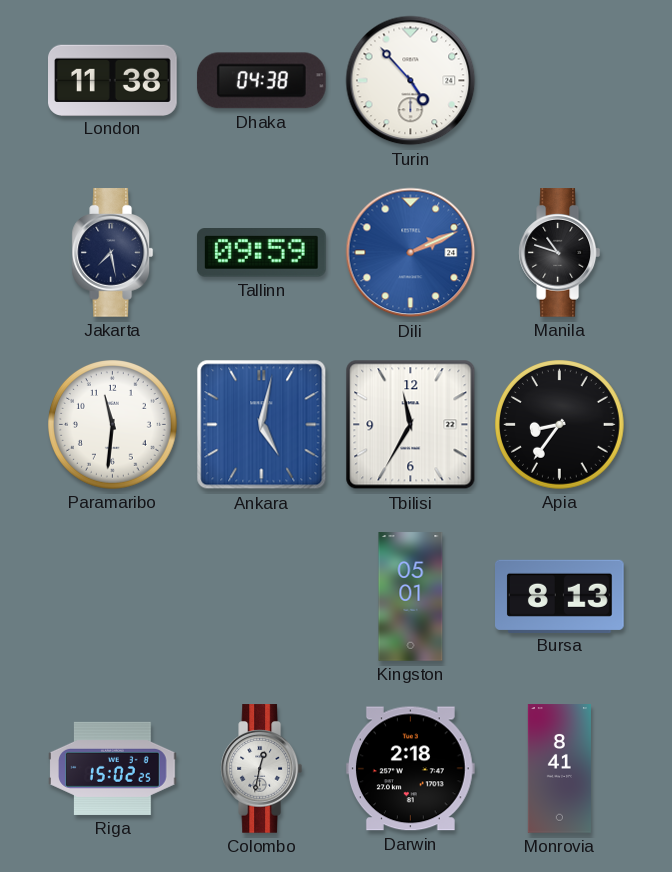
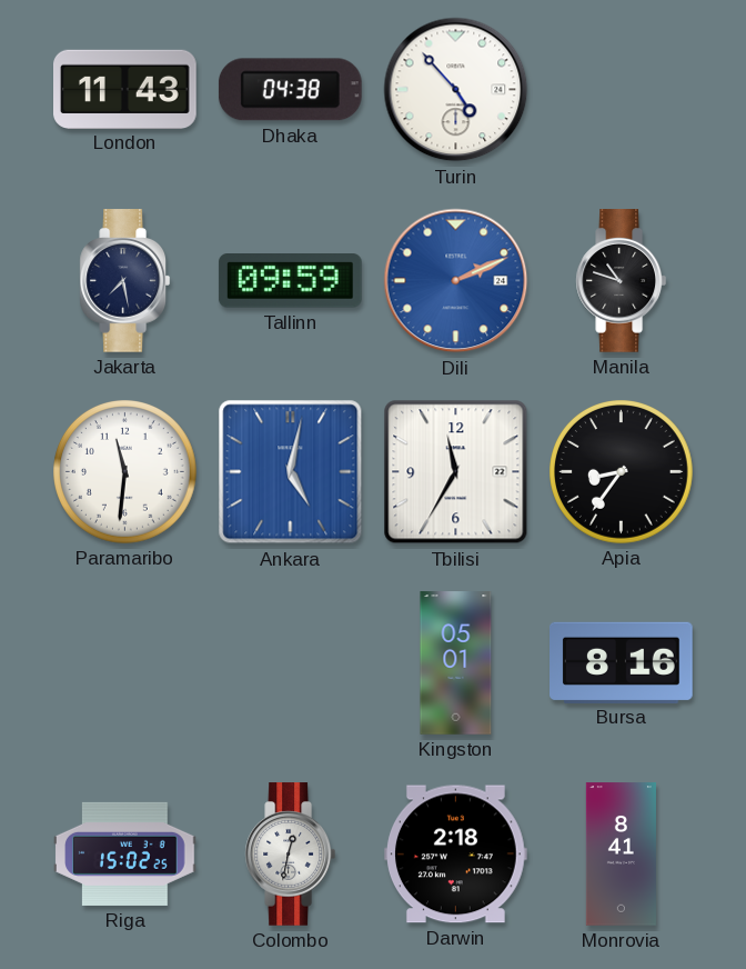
London: 11:38 -> 11:43 (125, 89)
Bursa: 8:13 -> 8:16 (622, 662)
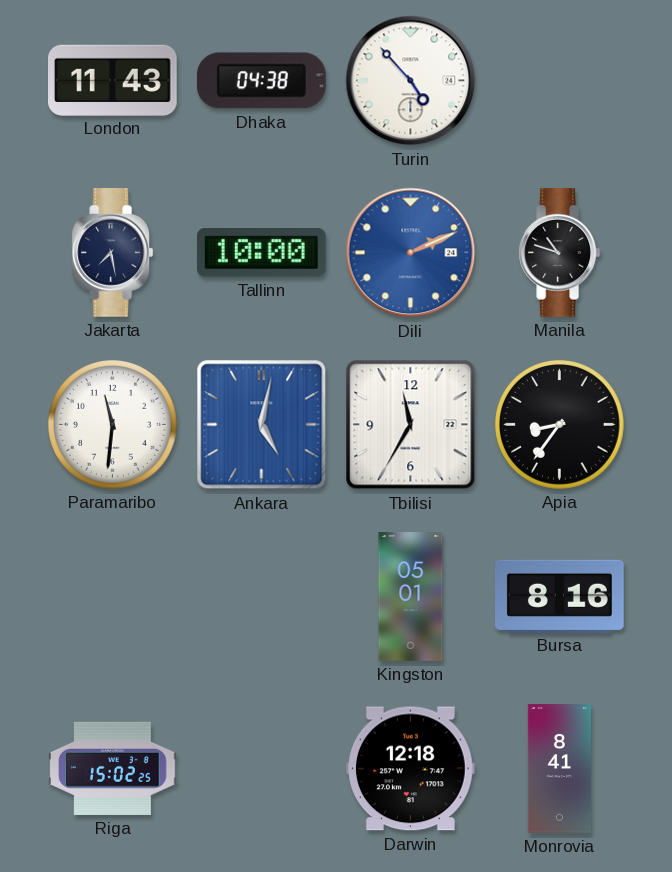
Tallinn: 09:59 -> 10:00 (261, 253)
Colombo: 12:32 -> none (291, 855)
Darwin: 2:18 -> 12:18 (411, 769)
